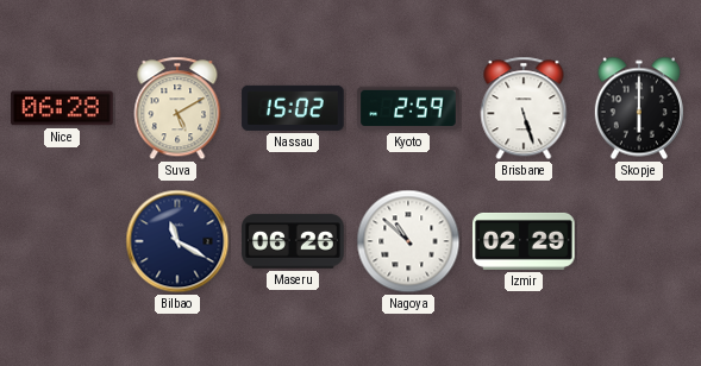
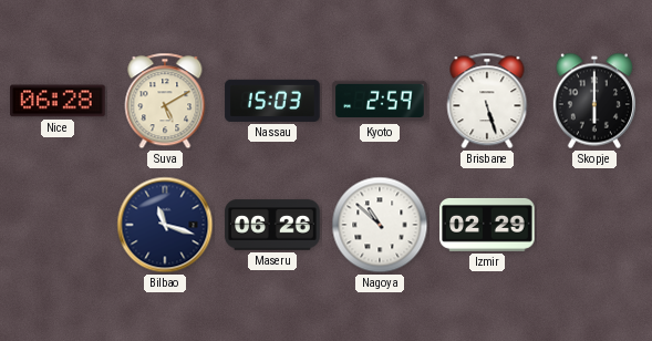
Nassau: 15:02 -> 15:03 (272, 101)
Bilbao: 11:20 -> 11:18 (165, 225)
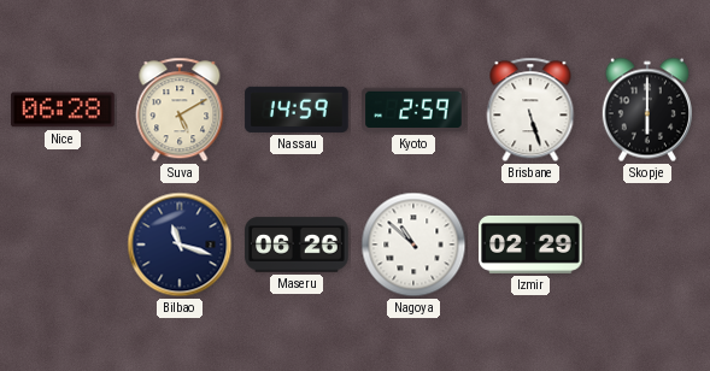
Nassau: 15:03 -> 14:59 (297, 110)
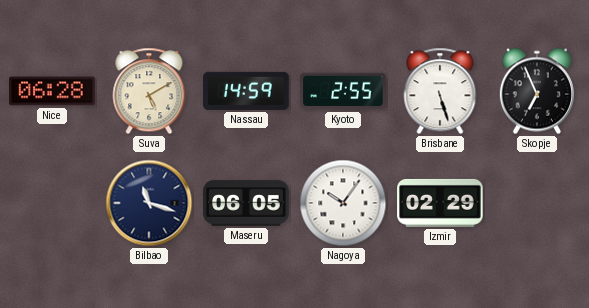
Kyoto: 2:59 -> 2:55 (343, 91)
Skopje: 6:00 -> 6:56 (537, 91)
Maseru: 06:26 -> 06:05 (246, 203)
Nagoya: 10:52 -> 10:06 (343, 203)
